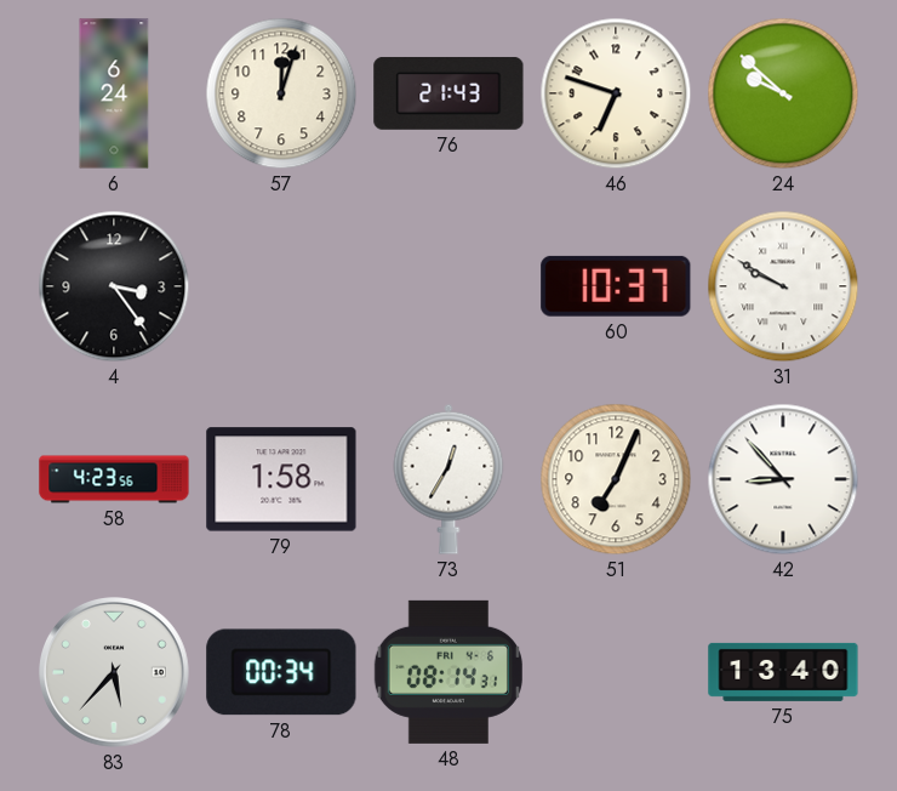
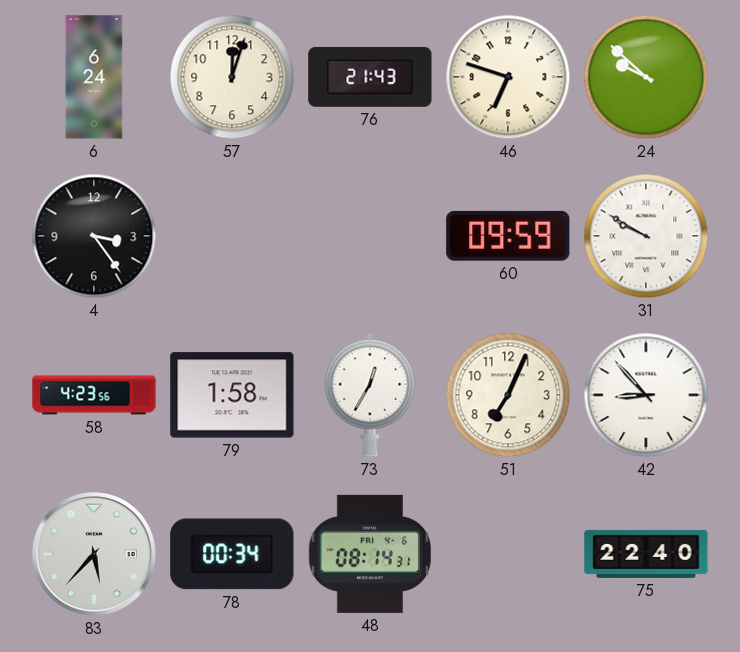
60: 10:37 -> 09:59 (508, 236)
75: 13:40 -> 22:40 (646, 554)
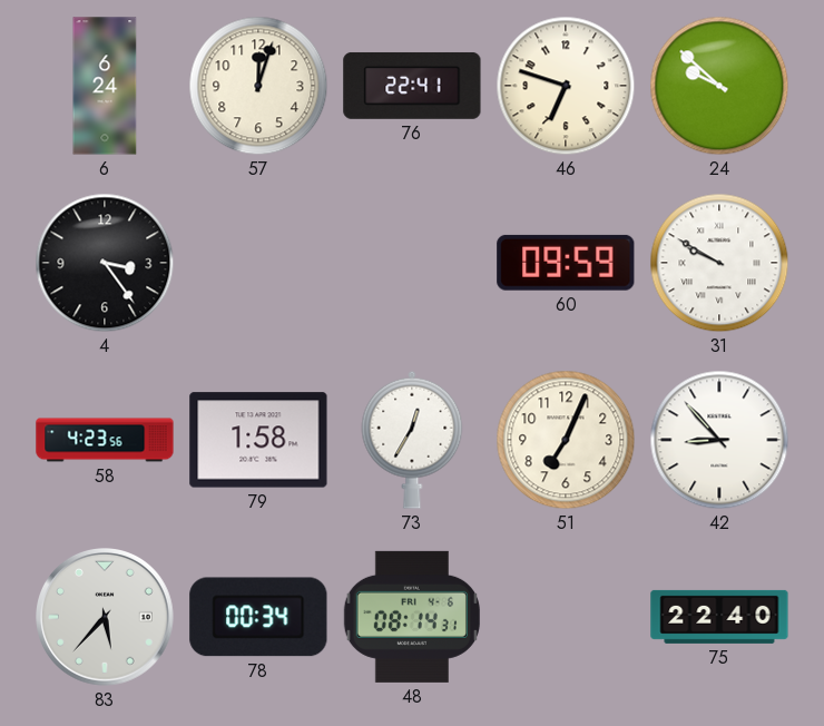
76: 21:43 -> 22:41 (412, 86)
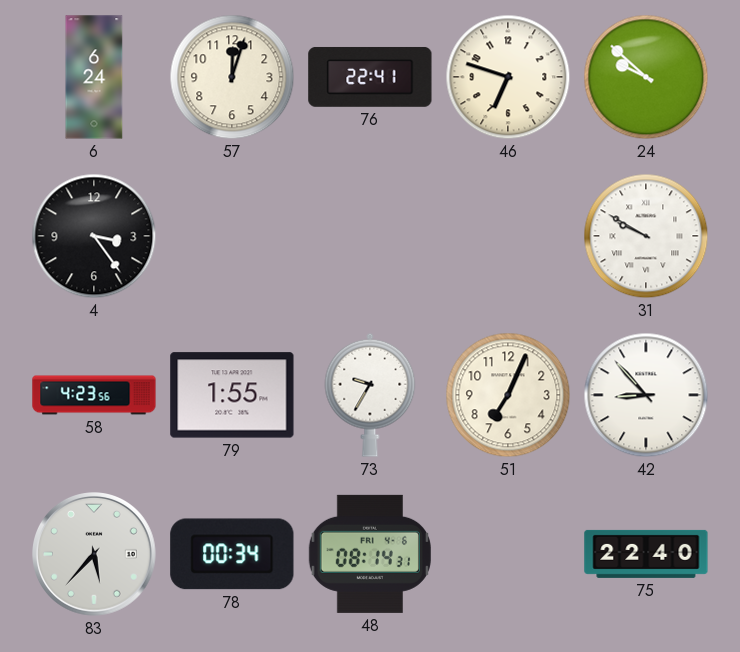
60: 09:59 -> none (566, 263)
79: 1:58 -> 1:55 (232, 395)
73: 12:35 -> 9:35 (370, 395)
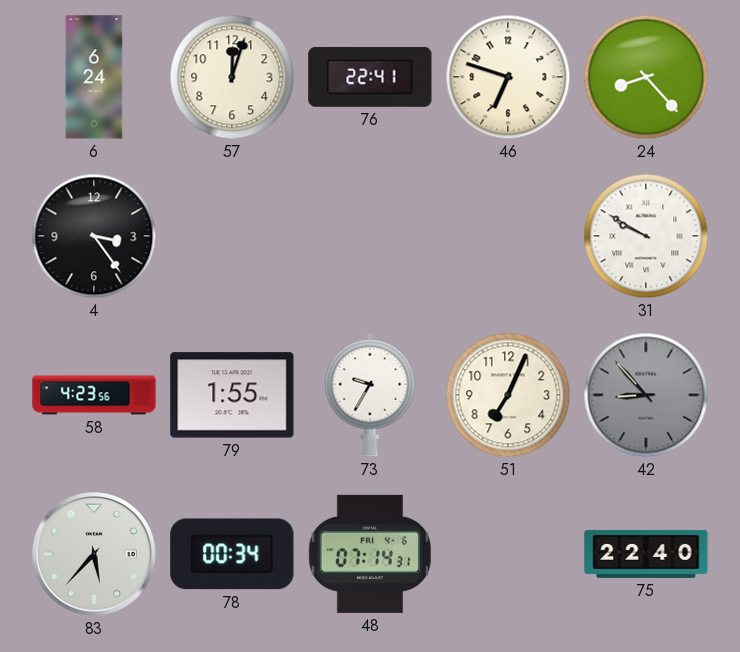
24: 9:52 -> 8:23 (646, 77)
42 dial: white -> grey (646, 395)
48: 08:14 -> 07:14 (370, 554)
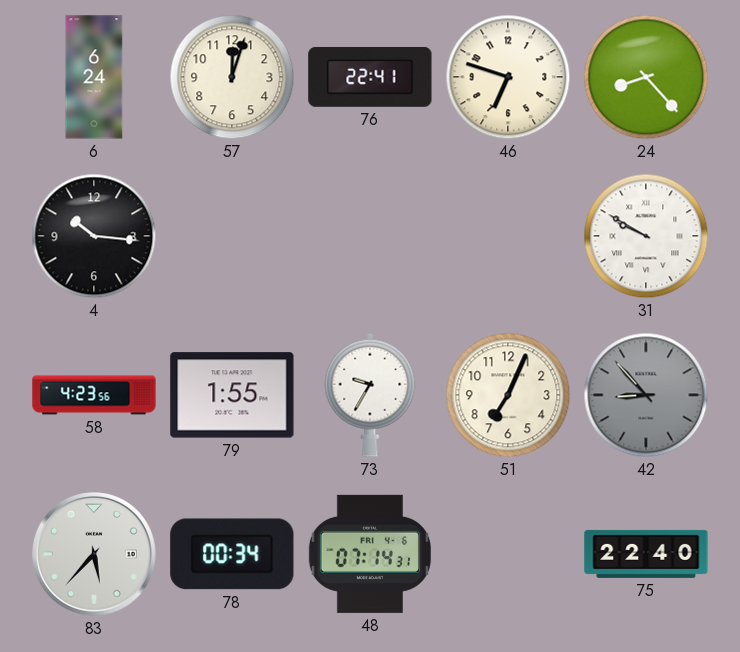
4: 3:24 -> 10:16 (94, 236)
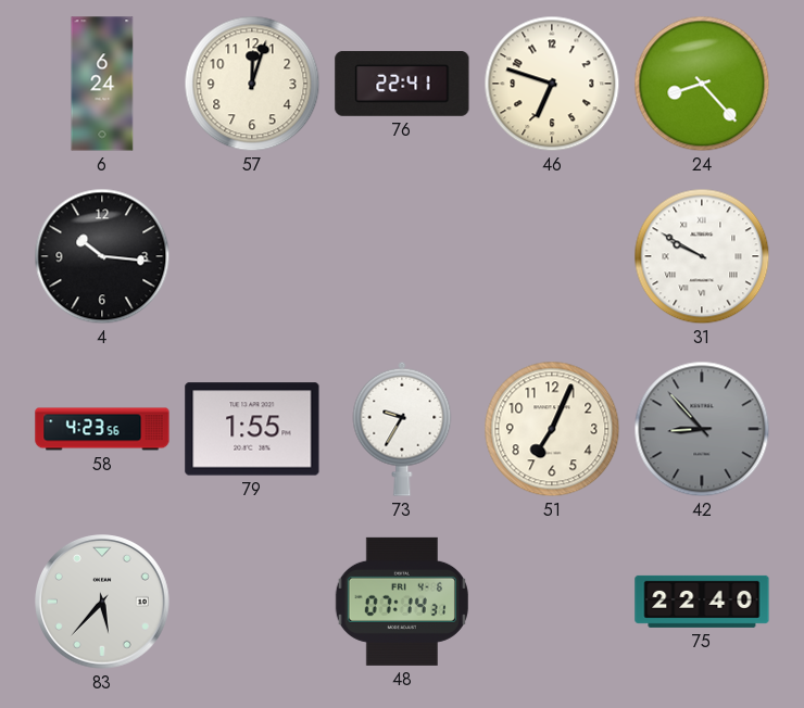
78: 00:34 -> none (232, 554)
